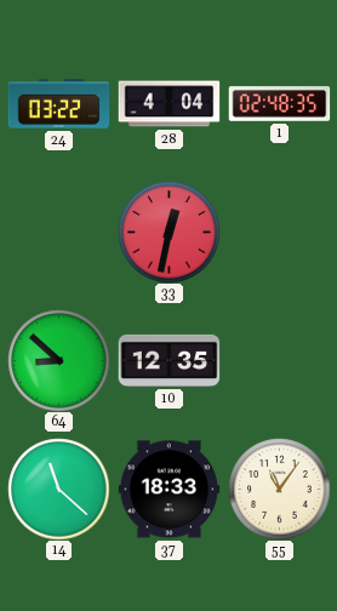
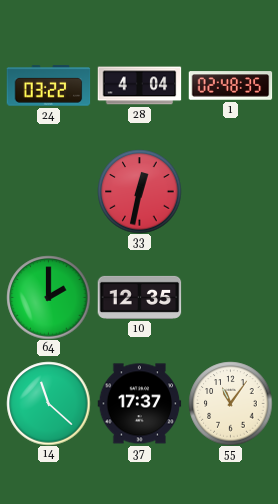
64: 8:52 -> 2:00 (48, 297)
37: 18:33 -> 17:37 (139, 404)
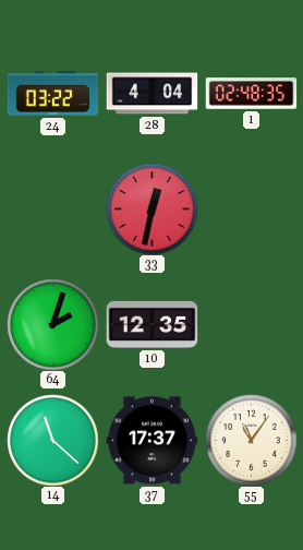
64: 2:00 -> 2:03 (52, 324)
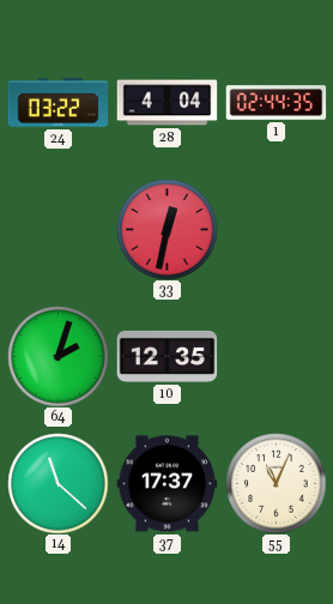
1: 02:48 -> 02:44 (276, 103)
55: 11:06 -> 11:04 (276, 483)
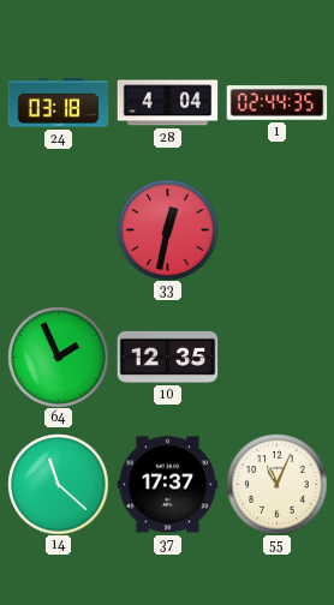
24: 03:22 -> 03:18 (58, 103)
64: 2:03 -> 1:56 (58, 357)
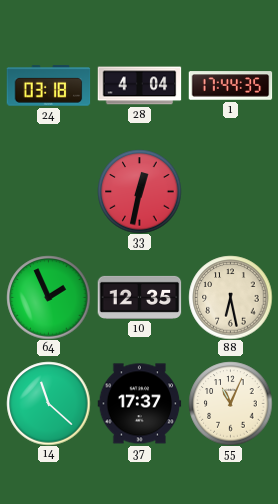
1: 02:44 -> 17:44 (230, 86)
88: none -> 6:28 (230, 297)
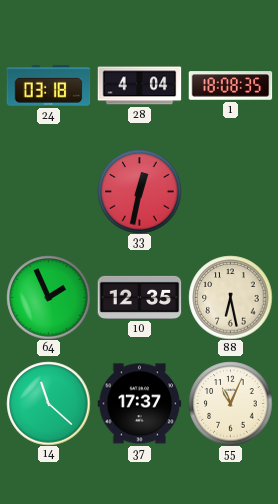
1: 17:44 -> 18:08 (230, 86)
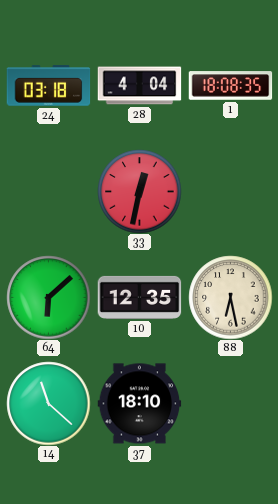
64: 1:56 -> 6:08 (48, 297)
37: 17:37 -> 18:10 (139, 404)
55: 11:04 -> none (230, 403)
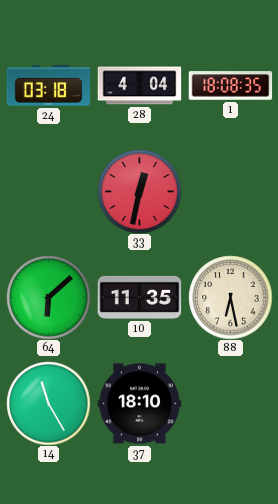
10: 12:35 -> 11:35 (139, 297)
14: 11:22 -> 11:25 (48, 403)
